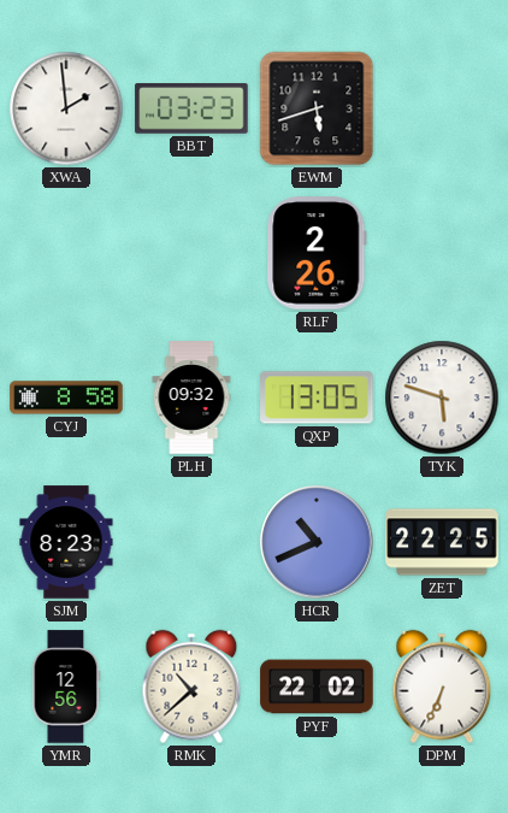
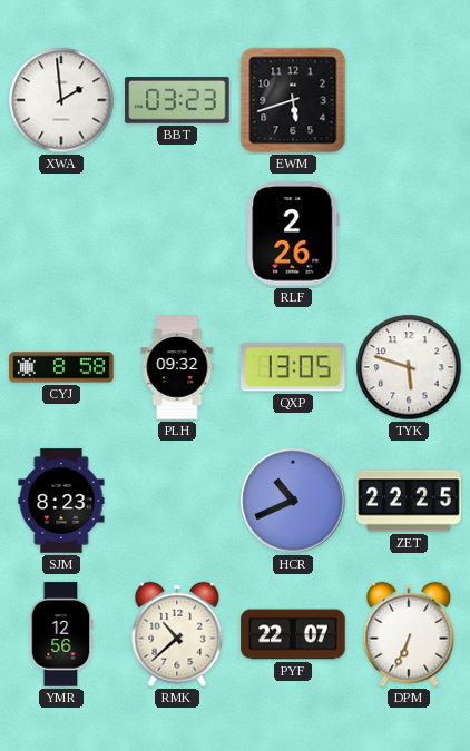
PYF: 22:02 -> 22:07 (293, 634)
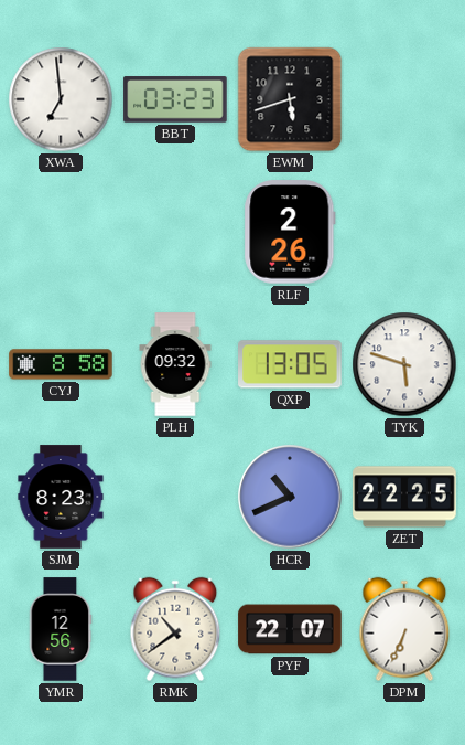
XWA: 1:59 -> 6:59 (61, 99)
RMK: 10:38 -> 10:39 (175, 629)
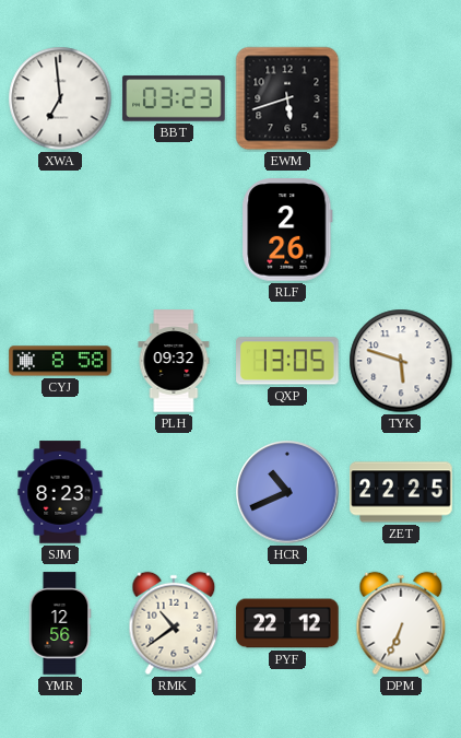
PYF: 22:07 -> 22:12 (287, 623)
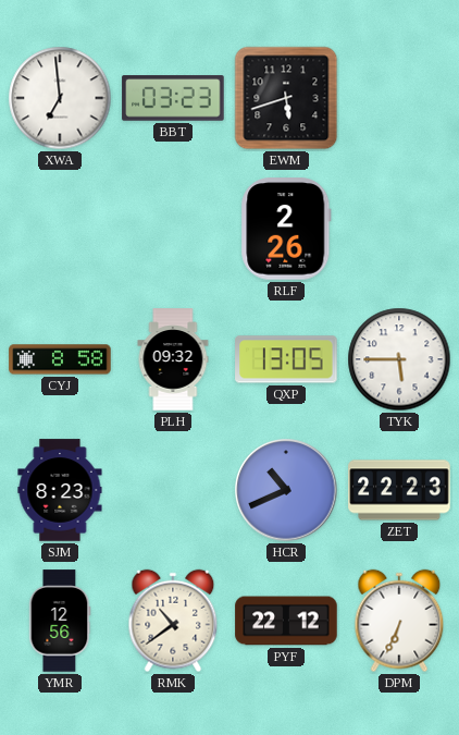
TYK: 5:48 -> 5:45 (399, 359)
ZET: 22:25 -> 22:23 (399, 490)
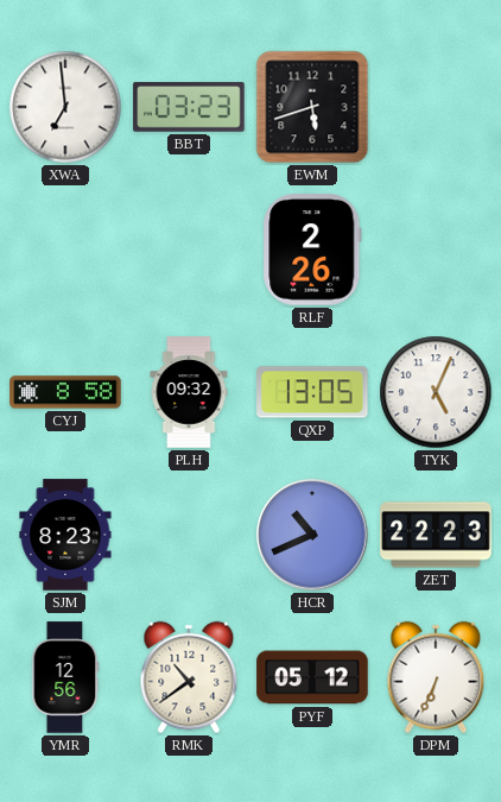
TYK: 5:45 -> 5:04 (436, 392)
PYF: 22:12 -> 05:12 (312, 677)
